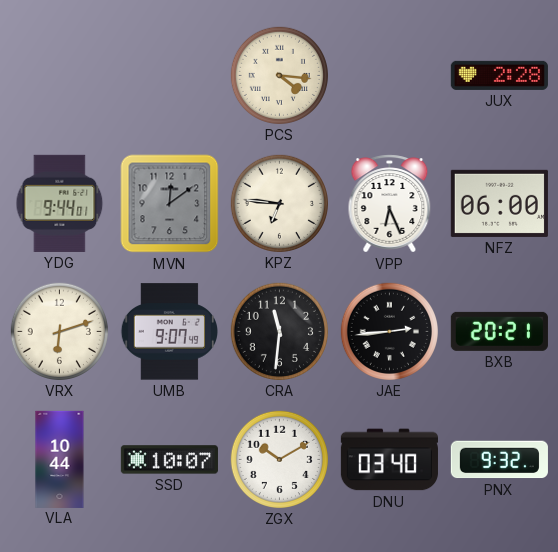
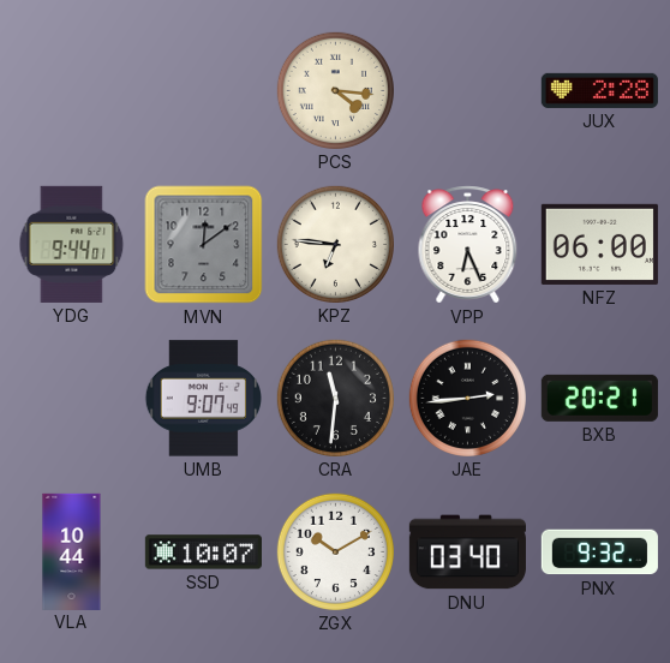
VRX: 6:12 -> none (59, 331)
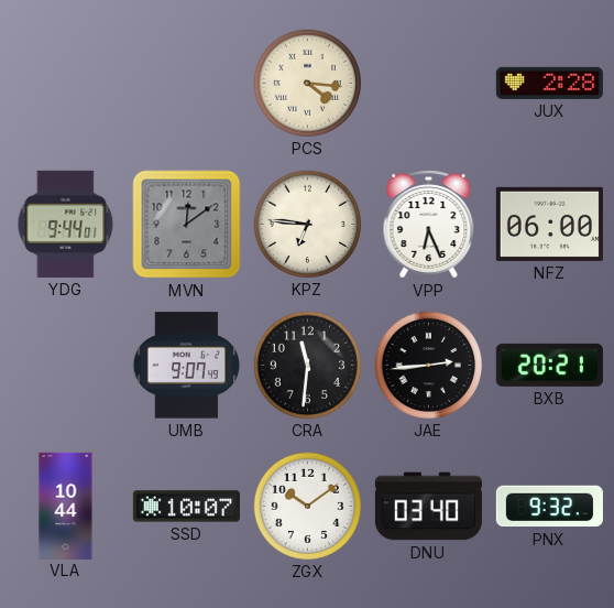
ZGX: 10:10 -> 10:09 (307, 506)
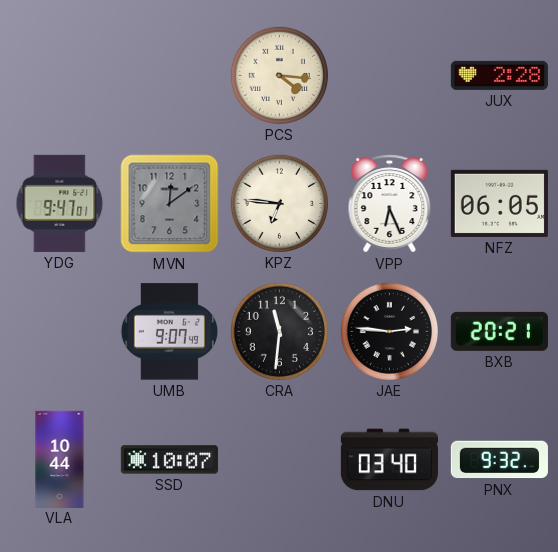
YDG: 9:44 -> 9:47 (60, 203)
NFZ: 06:00 -> 06:05 (499, 203)
JAE: 2:44 -> 2:46 (389, 331)
ZGX: 10:09 -> none (307, 506)
